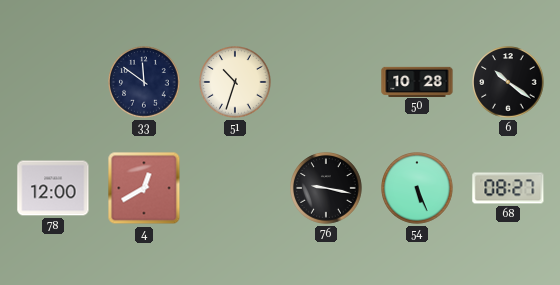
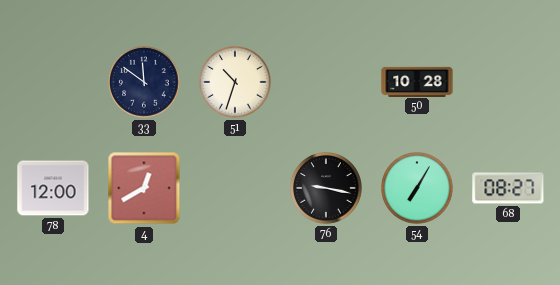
6: 10:21 -> none (508, 82)
54: 5:26 -> 7:05 (417, 188)
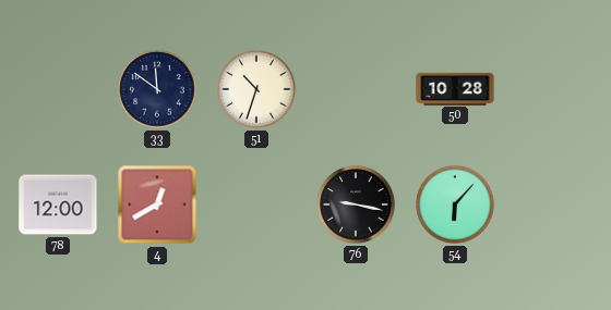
54: 7:05 -> 6:07 (455, 204)
68: 08:27 -> none (508, 188)
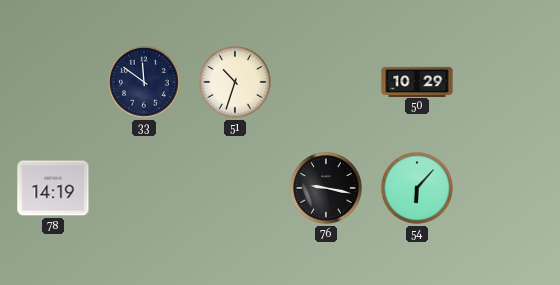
50: 10:28 -> 10:29 (417, 81)
78: 12:00 -> 14:19 (53, 188)
4: 12:40 -> none (157, 204)
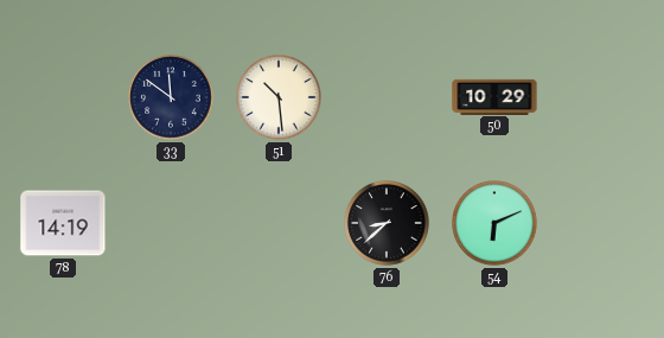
51: 10:33 -> 10:29 (279, 97)
76: 9:17 -> 8:38 (387, 223)
54: 6:07 -> 6:11 (494, 223)
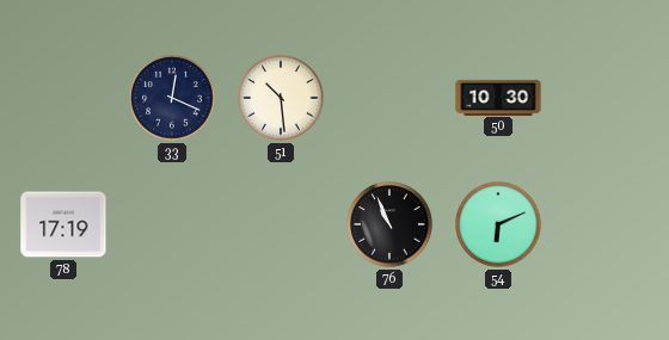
33: 11:51 -> 12:19 (172, 98)
50: 10:29 -> 10:30 (498, 97)
78: 14:19 -> 17:19 (63, 224)
76: 8:38 -> 10:56 (389, 224)
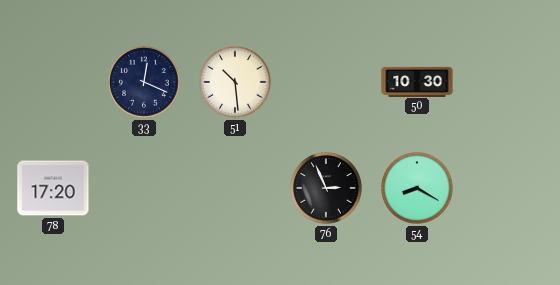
78: 17:19 -> 17:20 (53, 188)
76: 10:56 -> 2:56 (326, 188)
54: 6:11 -> 8:20 (417, 188)
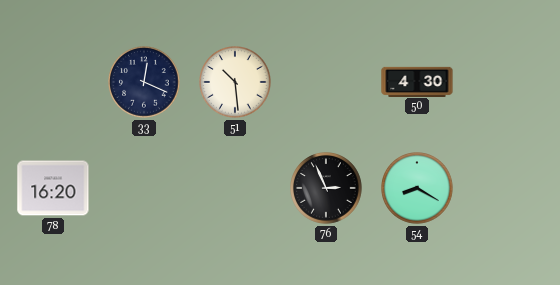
50: 10:30 -> 4:30 (417, 81)
78: 17:20 -> 16:20 (53, 188)
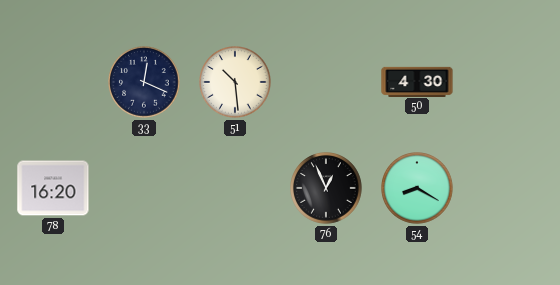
76: 2:56 -> 12:56 (326, 188)
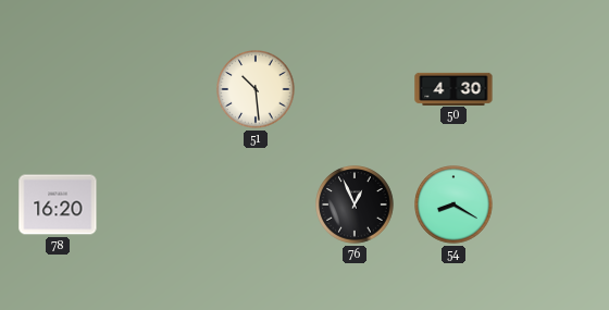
33: 12:19 -> none (144, 82)
